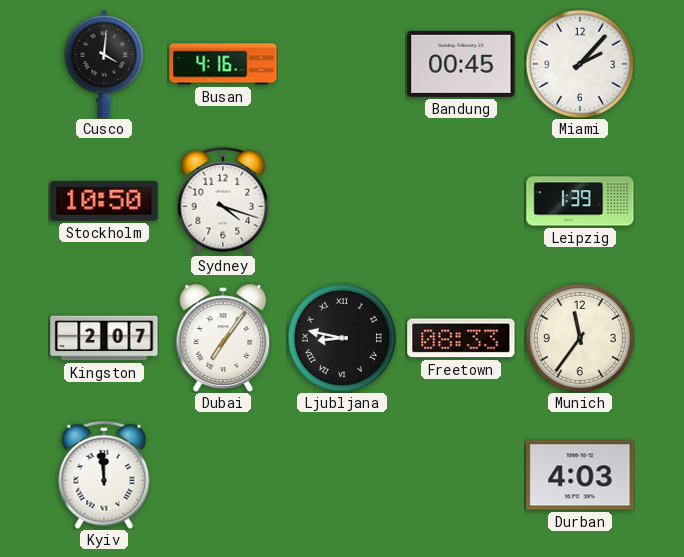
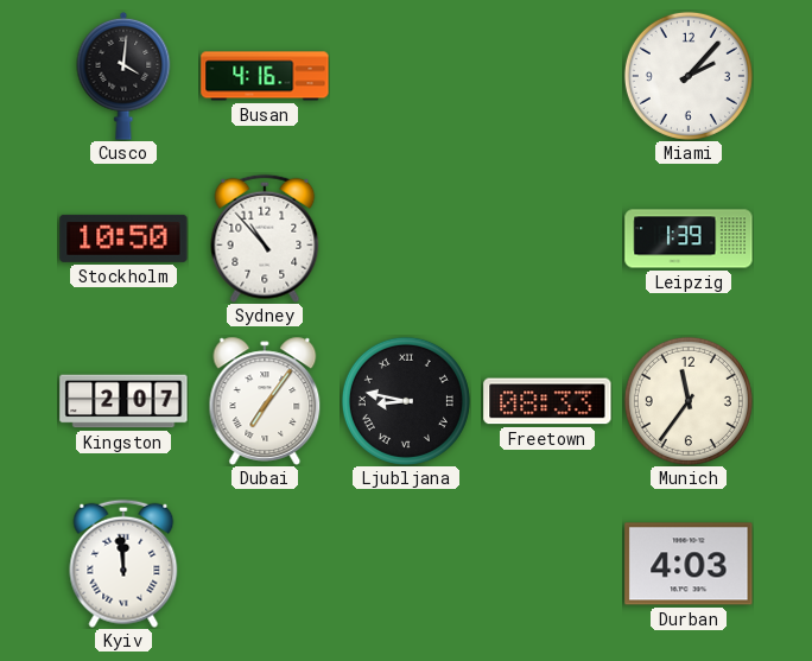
Bandung: 00:45 -> none (461, 64)
Sydney: 4:18 -> 10:53 (265, 239)
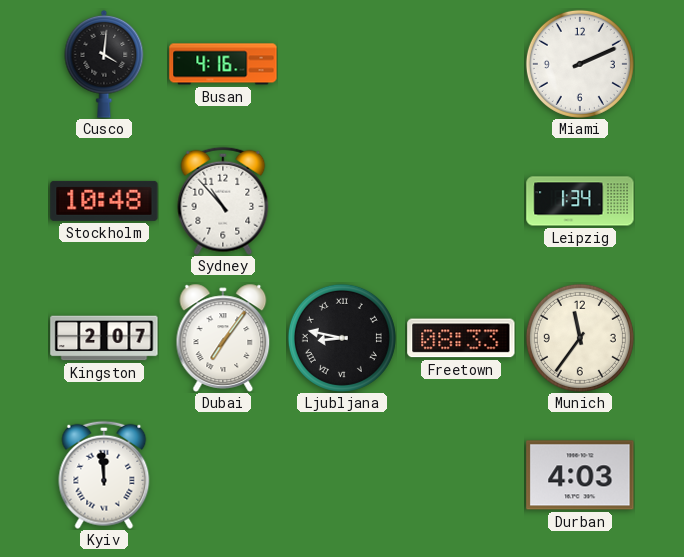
Miami: 2:07 -> 2:11 (580, 64)
Stockholm: 10:50 -> 10:48 (104, 201)
Leipzig: 1:39 -> 1:34 (580, 201)
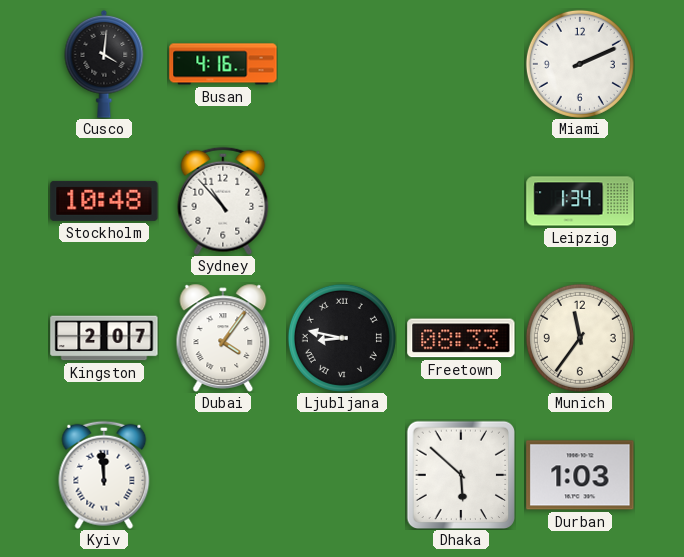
Dubai: 7:06 -> 4:06 (223, 338)
Dhaka: none -> 5:52 (461, 475)
Durban: 4:03 -> 1:03 (580, 475)
